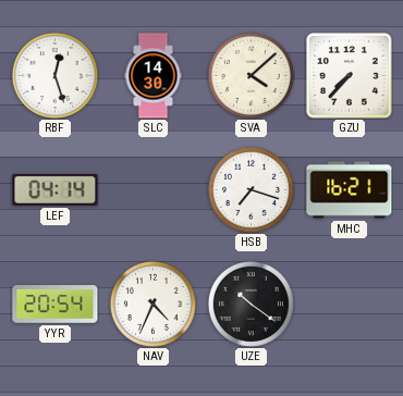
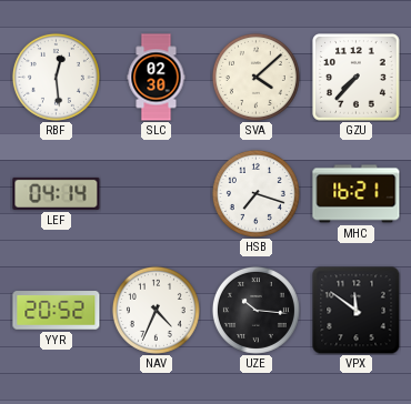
RBF: 12:27 -> 12:29 (56, 77)
SLC: 14:30 -> 02:30 (157, 78)
YYR: 20:54 -> 20:52 (57, 311)
UZE: 10:21 -> 10:16 (255, 310)
VPX: none -> 11:51 (357, 311)
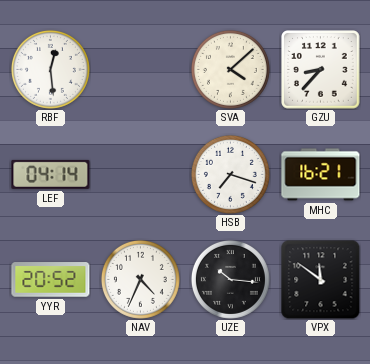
SLC: 02:30 -> none (157, 78)
GZU: 7:37 -> 8:37 (321, 70)
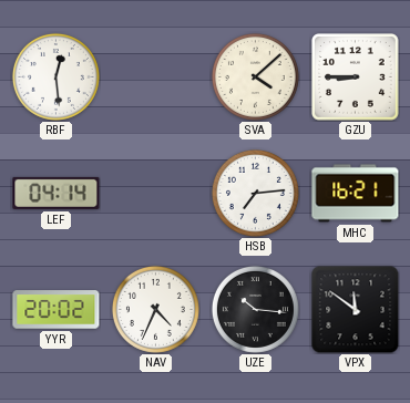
GZU: 8:37 -> 8:45 (356, 77)
HSB: 7:18 -> 7:14 (255, 193)
YYR: 20:52 -> 20:02 (57, 310)
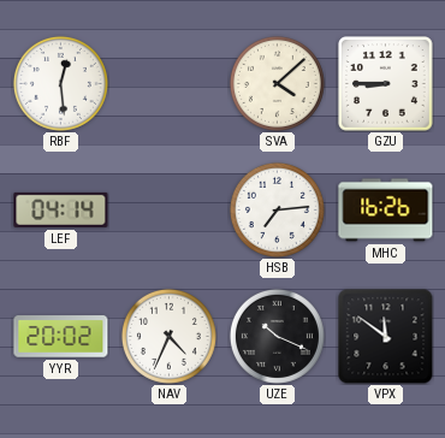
MHC: 16:21 -> 16:26 (386, 211)
UZE: 10:16 -> 10:19 (277, 336)
